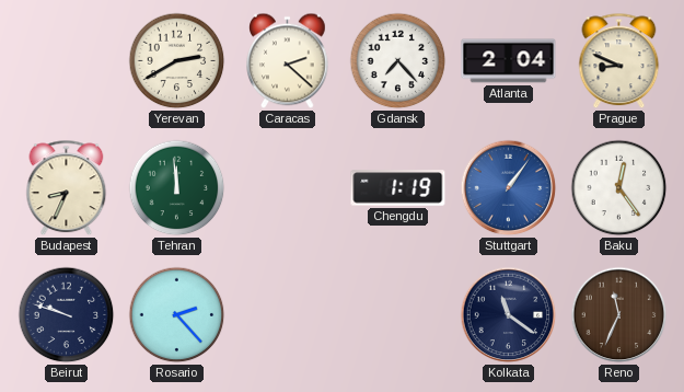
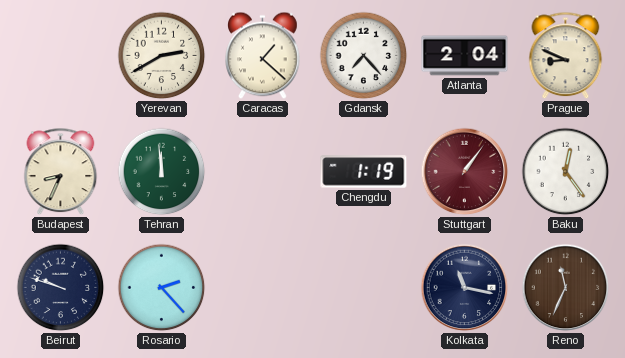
Caracas: 2:22 -> 1:22 (263, 56)
Stuttgart dial: blue -> burgundy (465, 172)
Kolkata: 11:21 -> 11:17 (465, 288)
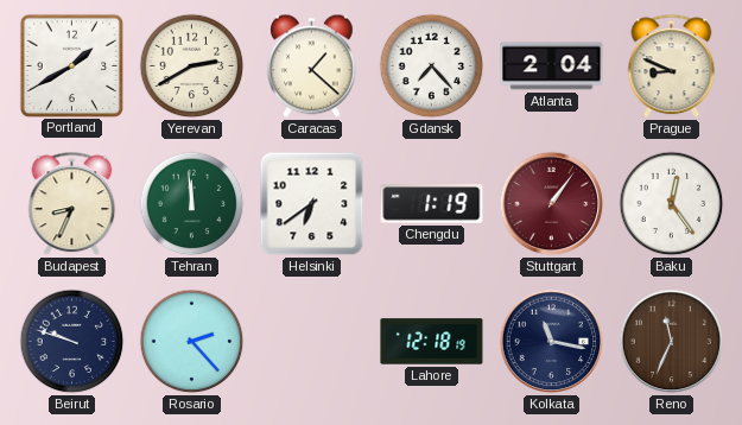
Portland: none -> 1:40 (71, 65)
Helsinki: none -> 6:39 (312, 204)
Lahore: none -> 12:18 (432, 342)
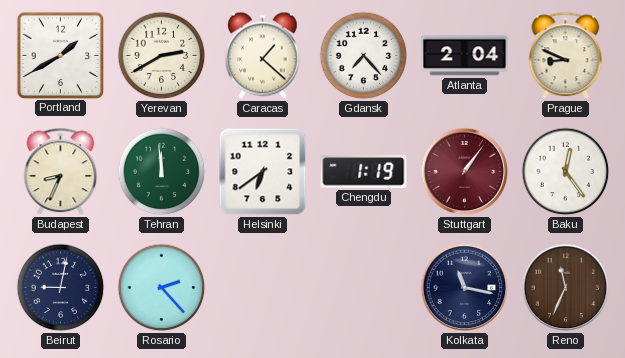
Beirut: 9:48 -> 9:02 (61, 288)
Lahore: 12:18 -> none (432, 342)
